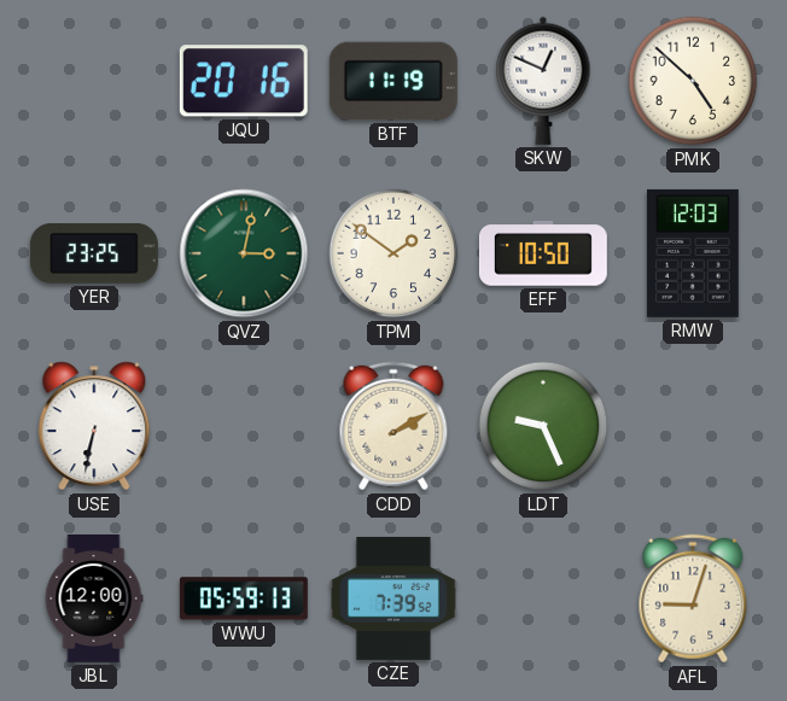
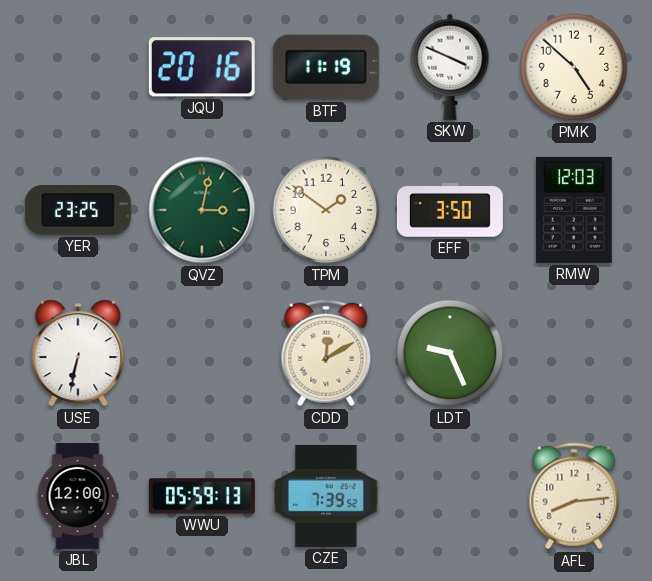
SKW: 12:49 -> 3:49 (450, 67)
EFF: 10:50 -> 3:50 (450, 210)
CDD: 2:10 -> 12:10 (326, 353)
AFL: 9:03 -> 8:14 (574, 496)
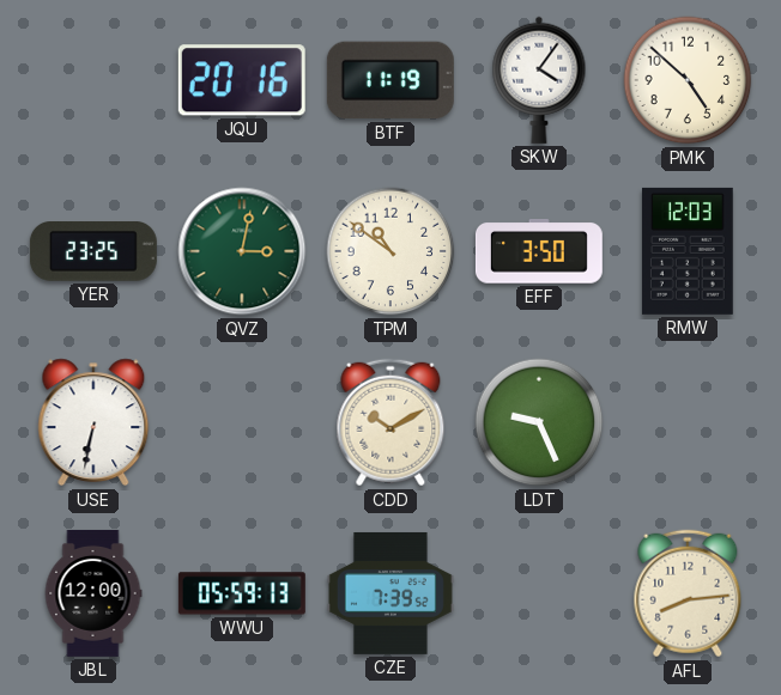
SKW: 3:49 -> 4:06 (539, 80)
TPM: 1:51 -> 10:51 (390, 251)
CDD: 12:10 -> 10:10 (390, 422)
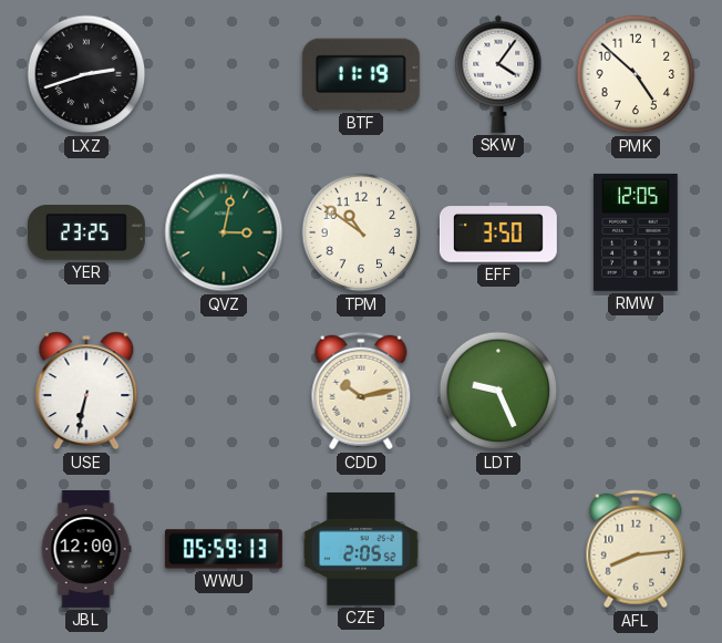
LXZ: none -> 2:42 (86, 74)
JQU: 20:16 -> none (242, 80)
RMW: 12:03 -> 12:05 (636, 232)
CDD: 10:10 -> 10:13 (361, 391)
CZE: 7:39 -> 2:05 (361, 549)
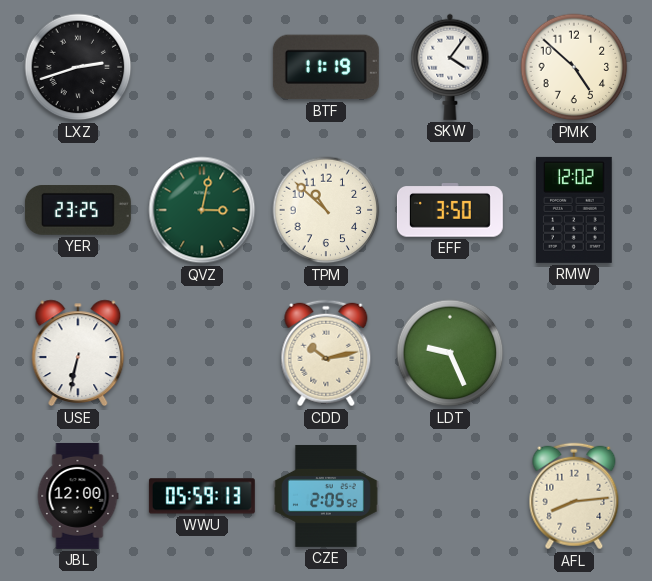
TPM: 10:51 -> 10:52 (326, 210)
RMW: 12:05 -> 12:02 (574, 210)
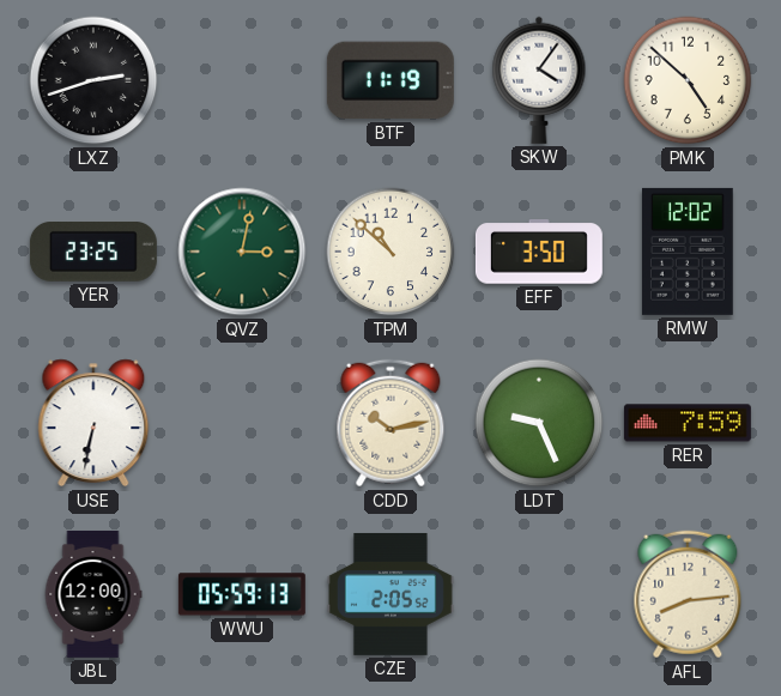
RER: none -> 7:59 (688, 423)
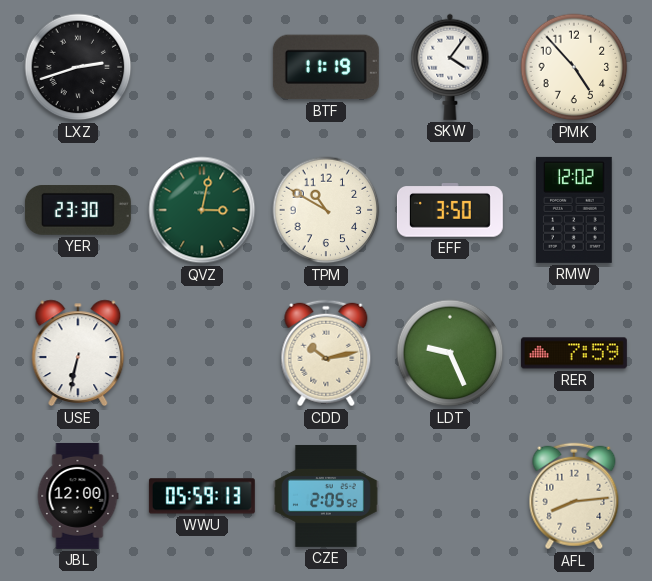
PMK: 4:52 -> 4:53 (574, 67)
YER: 23:25 -> 23:30 (78, 211)
TPM: 10:52 -> 10:50 (326, 210)
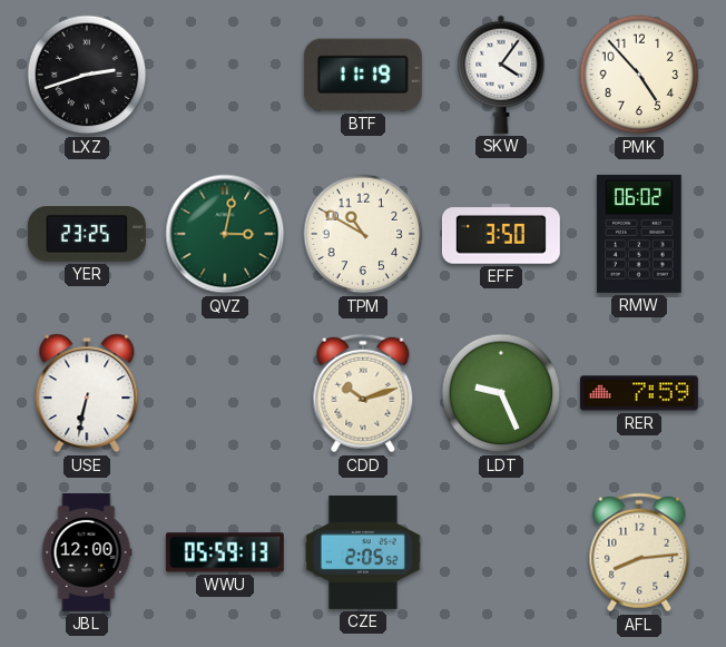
YER: 23:30 -> 23:25 (87, 235)
RMW: 12:02 -> 06:02 (639, 234)
CDD: 10:13 -> 10:12 (363, 393)
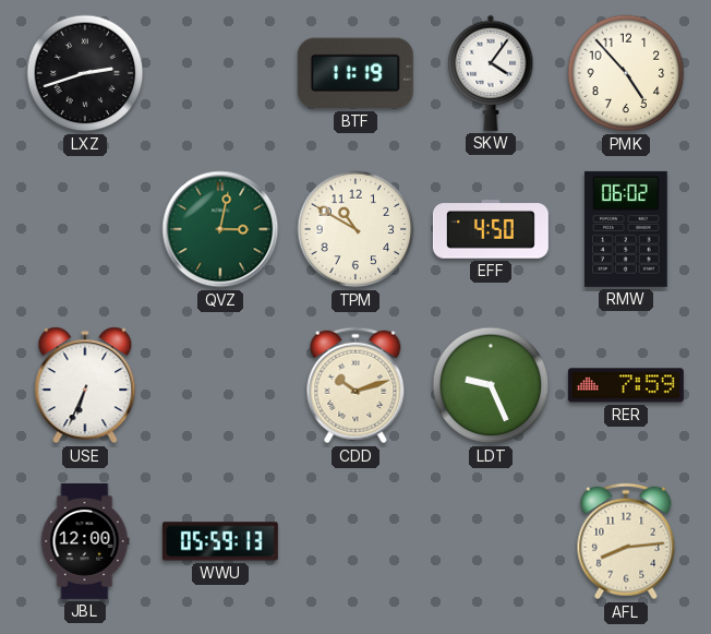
YER: 23:25 -> none (87, 235)
EFF: 3:50 -> 4:50 (491, 229)
USE: 6:32 -> 6:34 (85, 385)
CZE: 2:05 -> none (363, 552)
